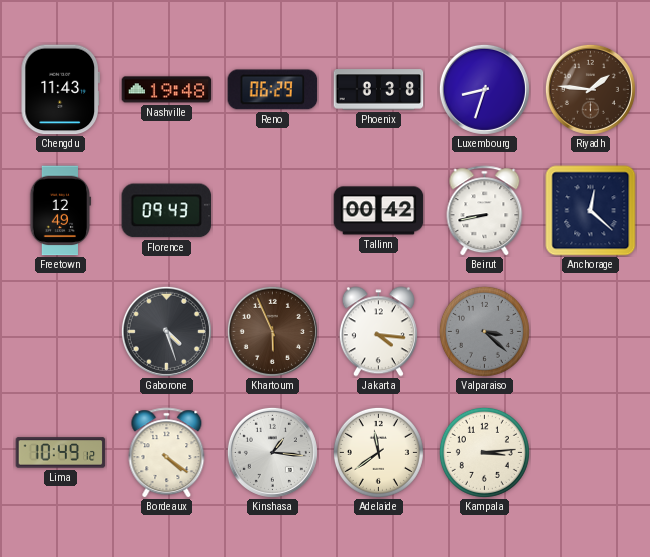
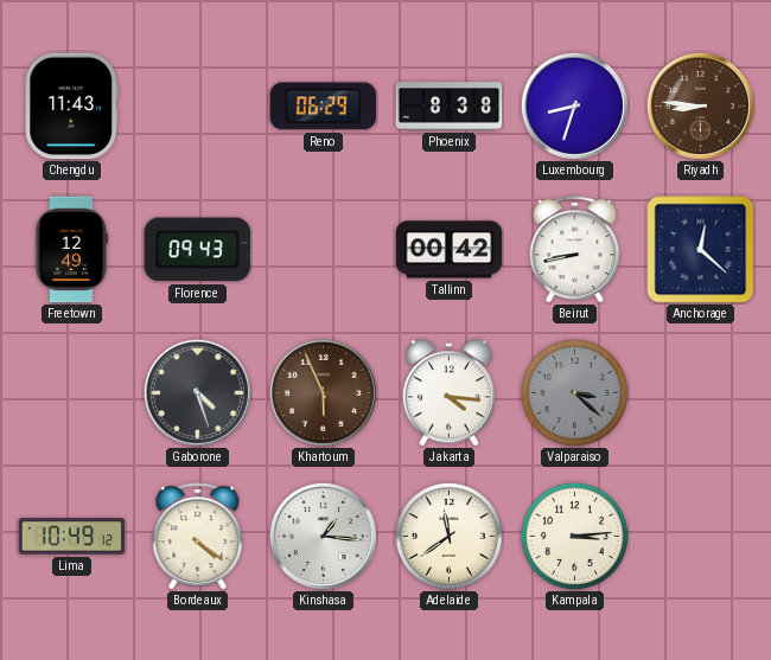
Nashville: 19:48 -> none (167, 90)
Riyadh: 1:46 -> 8:46 (700, 105)
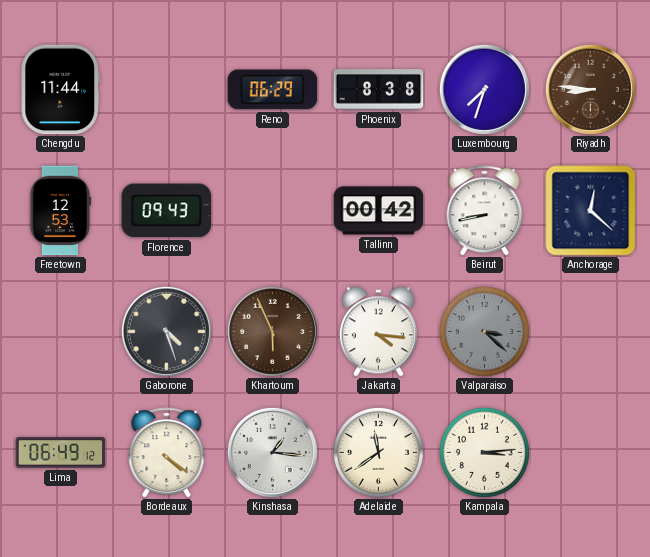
Chengdu: 11:43 -> 11:44 (60, 90)
Luxembourg: 8:33 -> 7:33 (484, 89)
Freetown: 12:49 -> 12:53 (61, 211)
Lima: 10:49 -> 06:49 (61, 453)
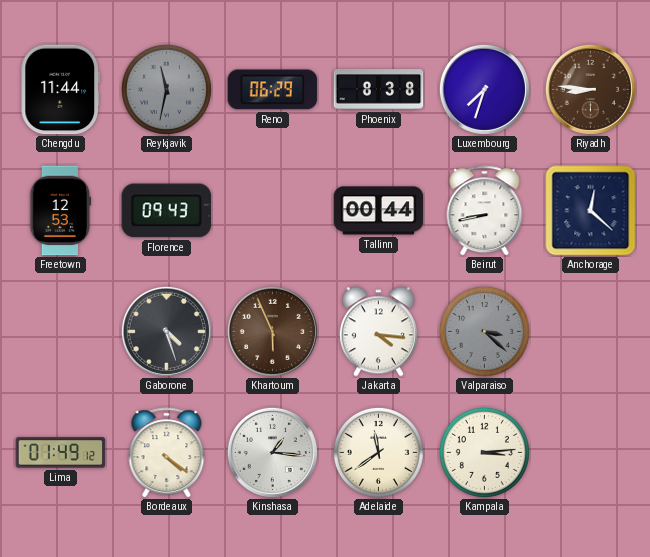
Reykjavik: none -> 11:32 (166, 89)
Tallinn: 00:42 -> 00:44 (379, 211)
Lima: 06:49 -> 01:49 (61, 453)
